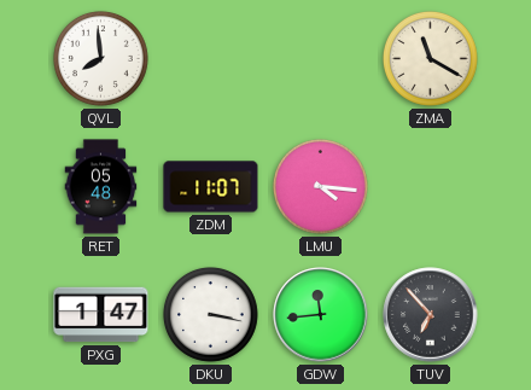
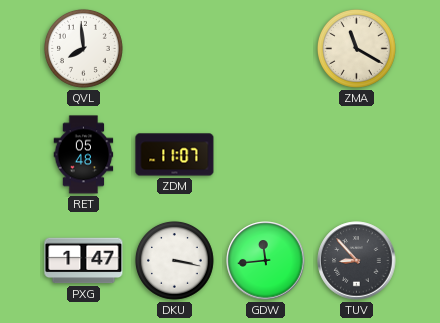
LMU: 4:16 -> none (320, 186)
TUV: 6:53 -> 8:53 (357, 261)
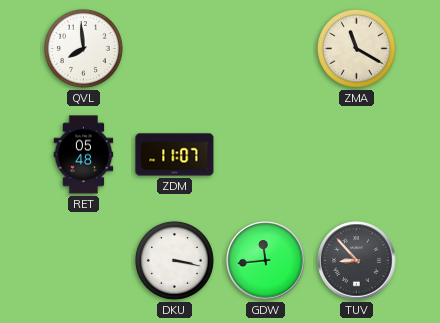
PXG: 1:47 -> none (84, 261)
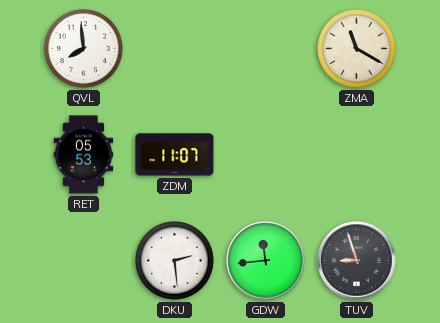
RET: 05:48 -> 05:53 (84, 155)
DKU: 3:17 -> 2:29 (174, 260)
TUV: 8:53 -> 8:57 (357, 261)
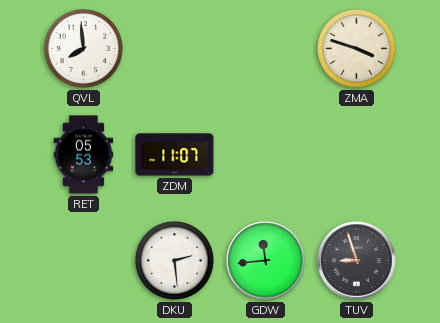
ZMA: 11:20 -> 3:48 (356, 48)
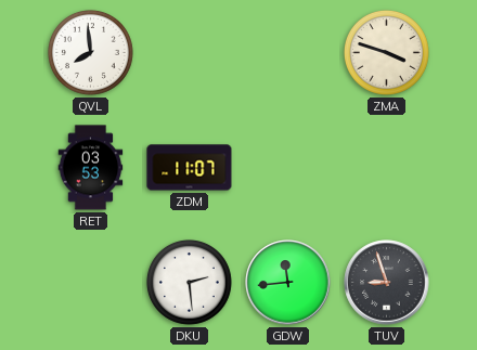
RET: 05:53 -> 03:53 (91, 168)
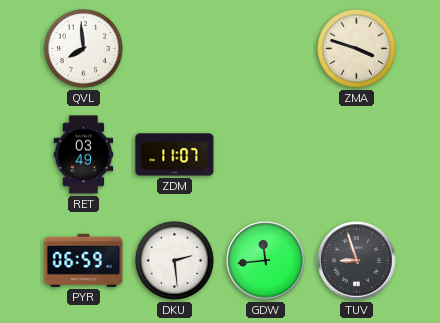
RET: 03:53 -> 03:49 (84, 155)
PYR: none -> 06:59 (84, 260)
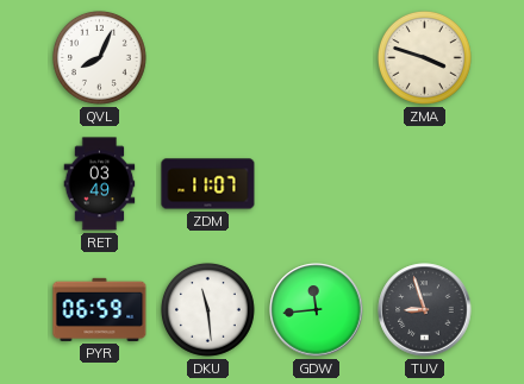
QVL: 7:59 -> 8:04 (99, 57)
DKU: 2:29 -> 11:29 (207, 309)
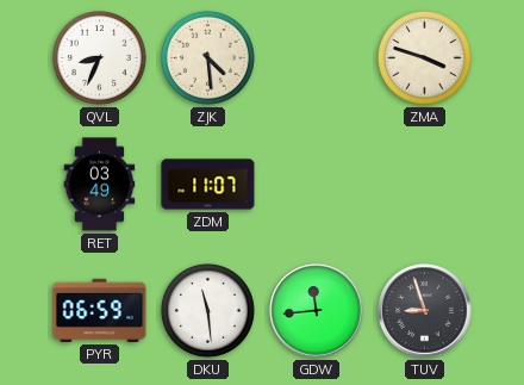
QVL: 8:04 -> 8:34 (99, 57)
ZJK: none -> 4:29 (207, 57)
